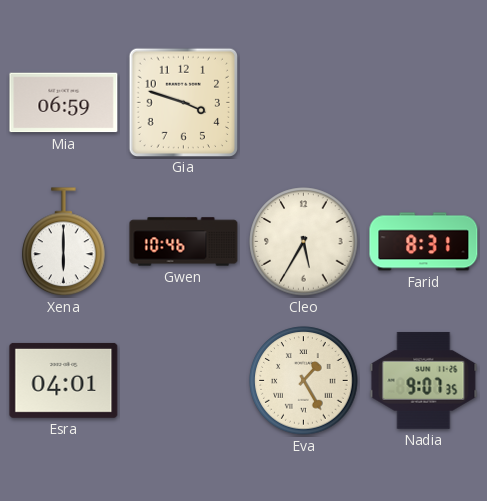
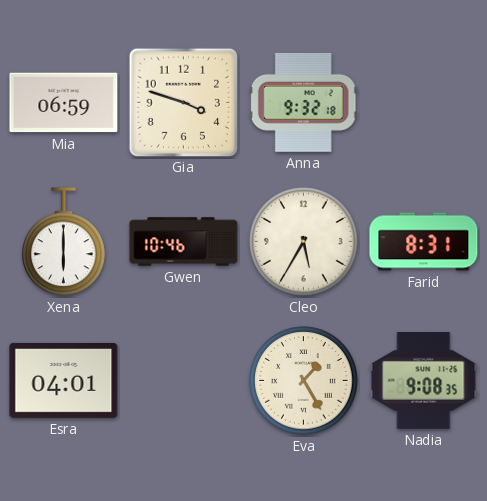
Anna: none -> 9:32 (303, 102)
Nadia: 9:07 -> 9:08 (424, 380)
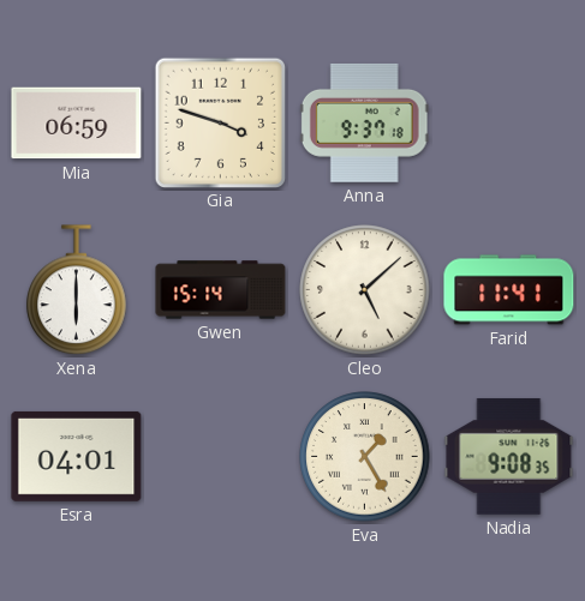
Anna: 9:32 -> 9:37 (364, 122)
Gwen: 10:46 -> 15:14 (221, 290)
Cleo: 5:35 -> 5:08 (365, 290)
Farid: 8:31 -> 11:41 (509, 290)
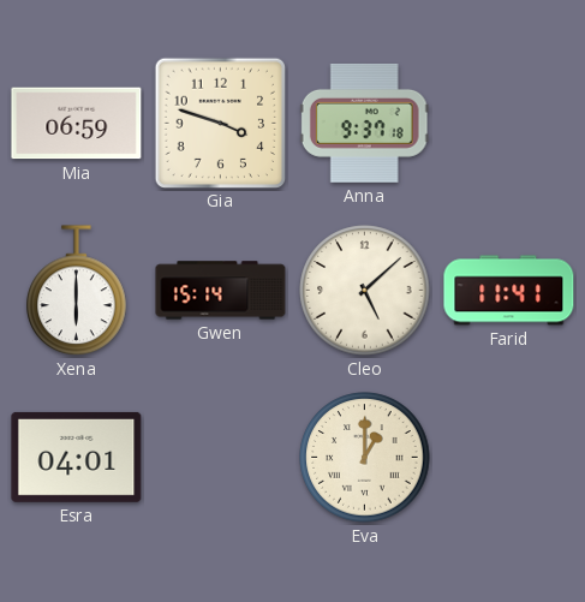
Eva: 1:25 -> 1:00 (365, 458)
Nadia: 9:08 -> none (509, 456)
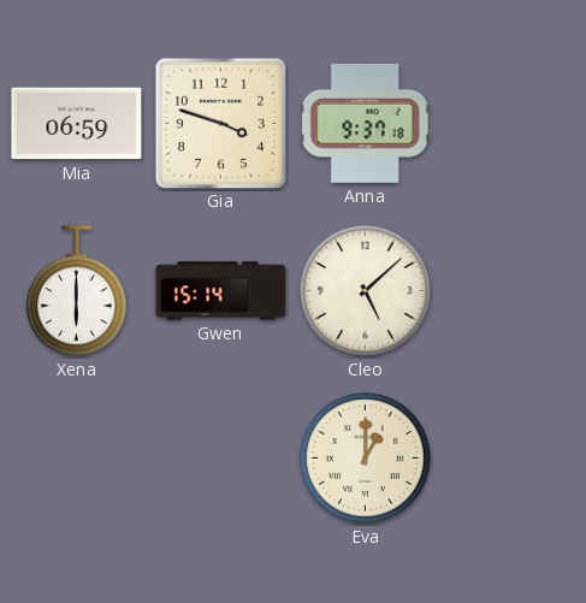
Farid: 11:41 -> none (509, 291)
Esra: 04:01 -> none (77, 457)
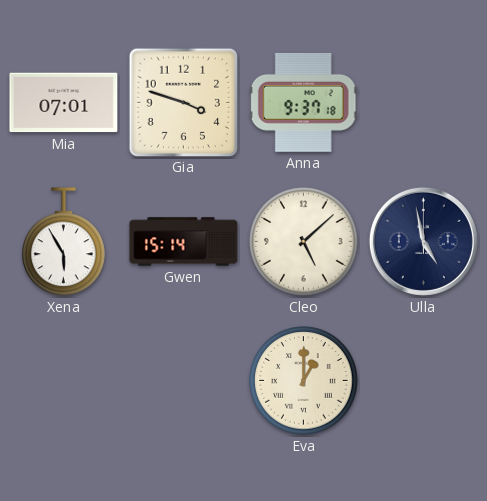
Mia: 06:59 -> 07:01 (64, 103)
Xena: 6:00 -> 5:55 (64, 242)
Ulla: none -> 4:58 (423, 241)
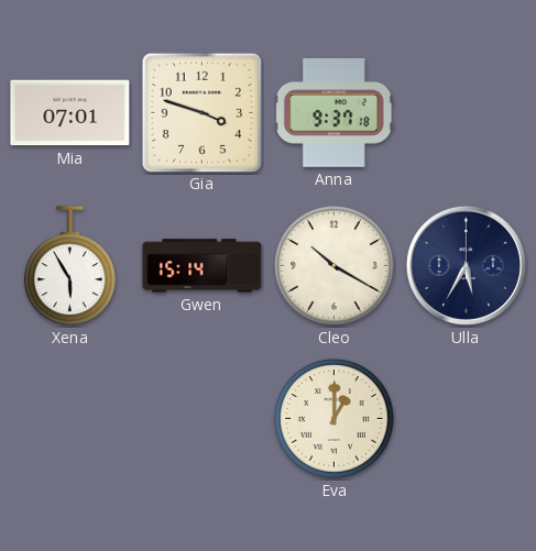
Cleo: 5:08 -> 10:20 (335, 266)
Ulla: 4:58 -> 5:35 (466, 265)
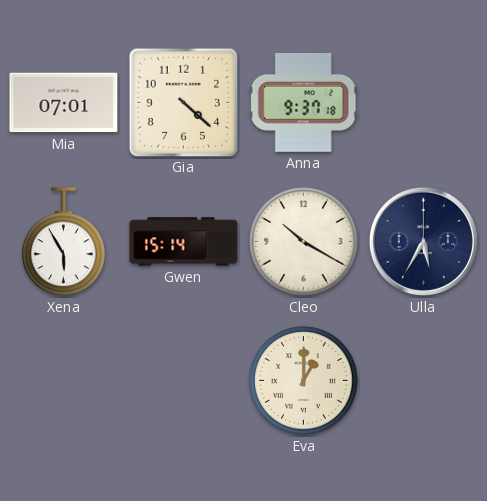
Gia: 3:48 -> 4:22 (183, 102)
